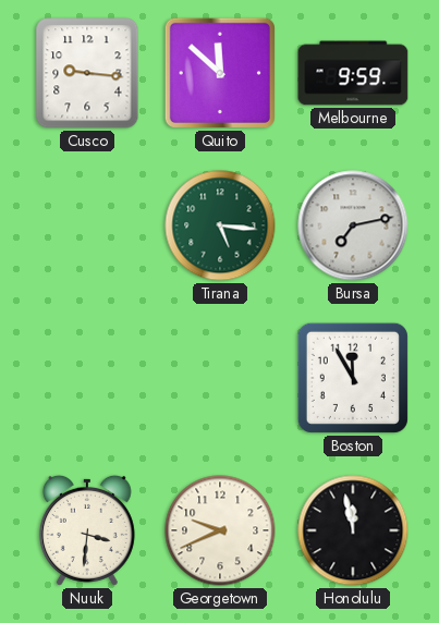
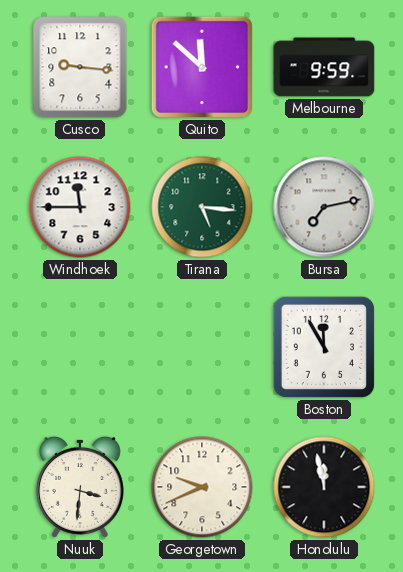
Windhoek: none -> 11:45 (80, 207)
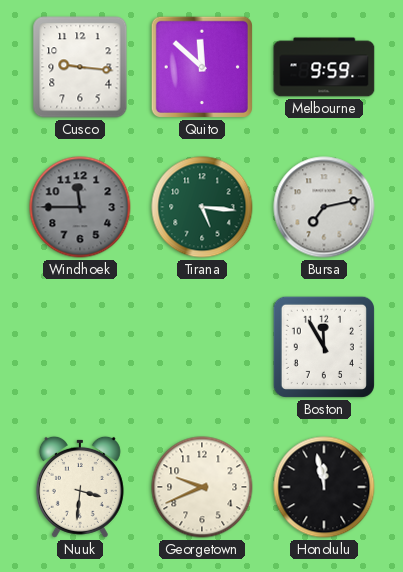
Windhoek dial: white -> grey (80, 207)
